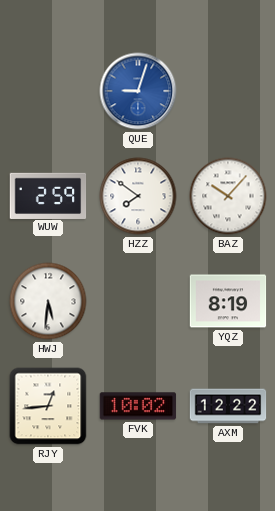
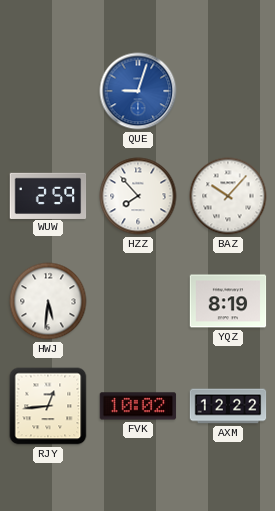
HZZ: 7:51 -> 7:53 (138, 196)
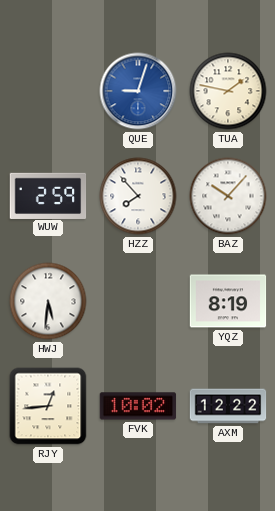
TUA: none -> 1:47 (228, 91)
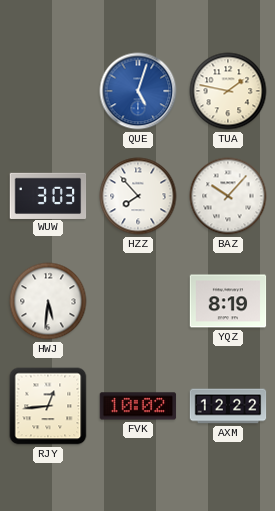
QUE: 9:03 -> 5:03 (138, 91)
WUW: 2:59 -> 3:03 (48, 195)
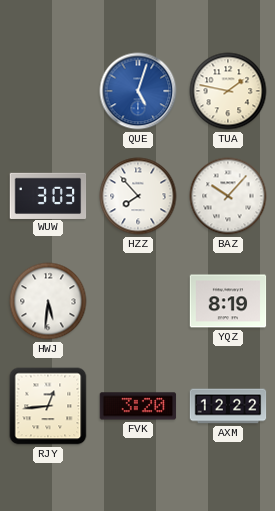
FVK: 10:02 -> 3:20 (138, 406)
